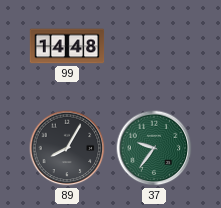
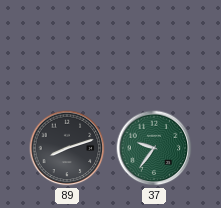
99: 14:48 -> none (67, 46)
89: 8:05 -> 8:12 (67, 148)
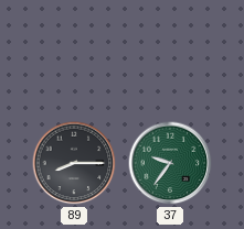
89: 8:12 -> 8:15 (74, 163)
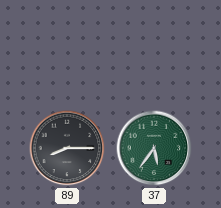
37: 9:36 -> 5:36 (154, 148)
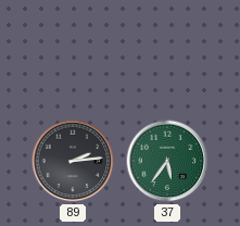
89: 8:15 -> 2:14 (73, 161)
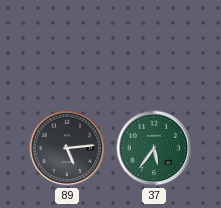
89: 2:14 -> 5:14 (67, 148)
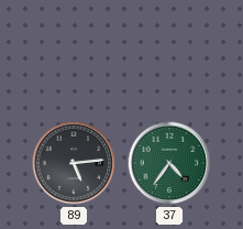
37: 5:36 -> 4:36 (169, 163)
